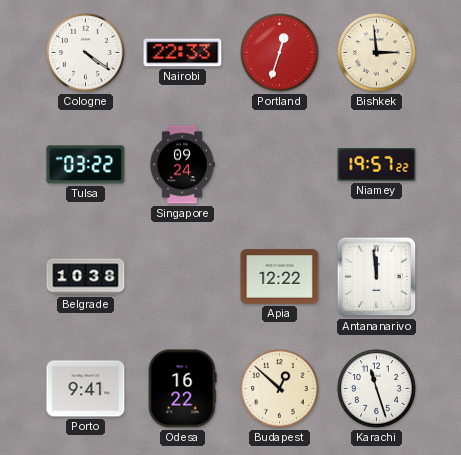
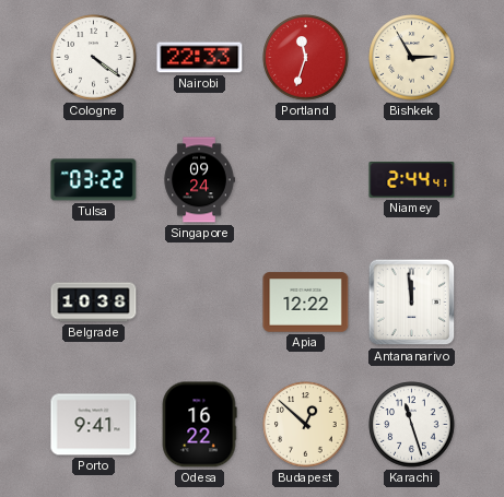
Portland: 12:33 -> 11:33 (306, 58)
Bishkek: 2:59 -> 2:55 (412, 58)
Niamey: 19:57 -> 2:44 (412, 180)
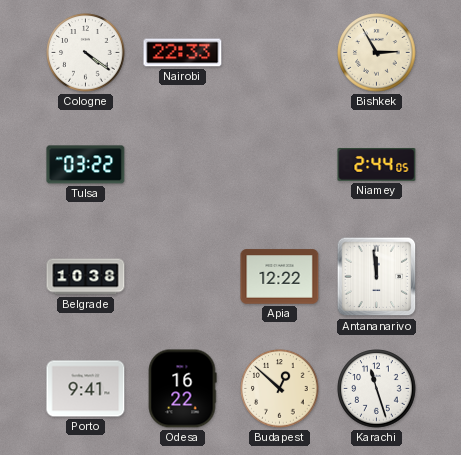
Portland: 11:33 -> none (306, 58)
Singapore: 09:24 -> none (199, 180)
Niamey: 2:44:41 -> 2:44:05 (377, 165)
